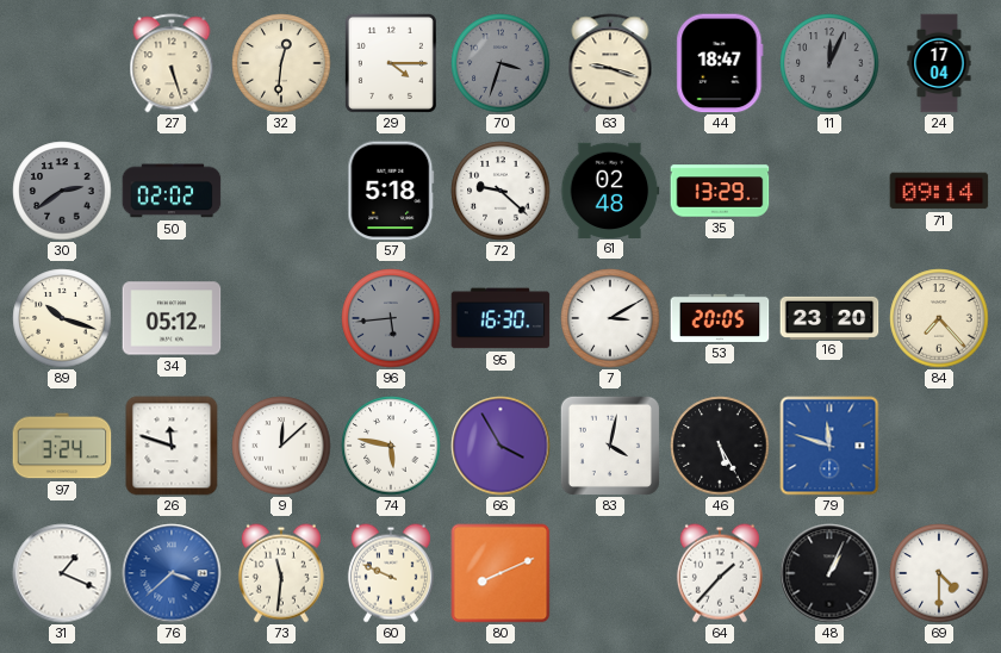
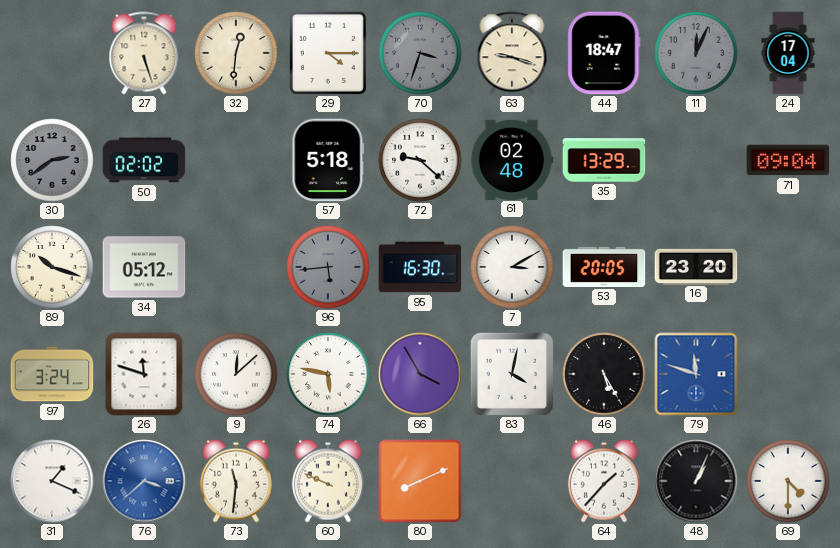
71: 09:14 -> 09:04 (788, 160)
84: 7:23 -> none (939, 318)
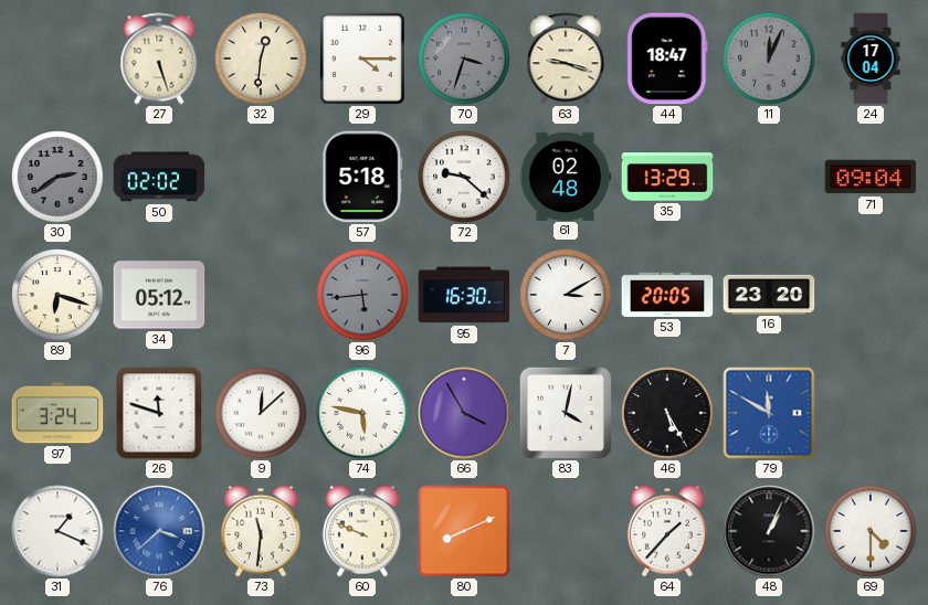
89: 10:18 -> 6:18 (57, 295)
79: 11:48 -> 11:50 (769, 413)
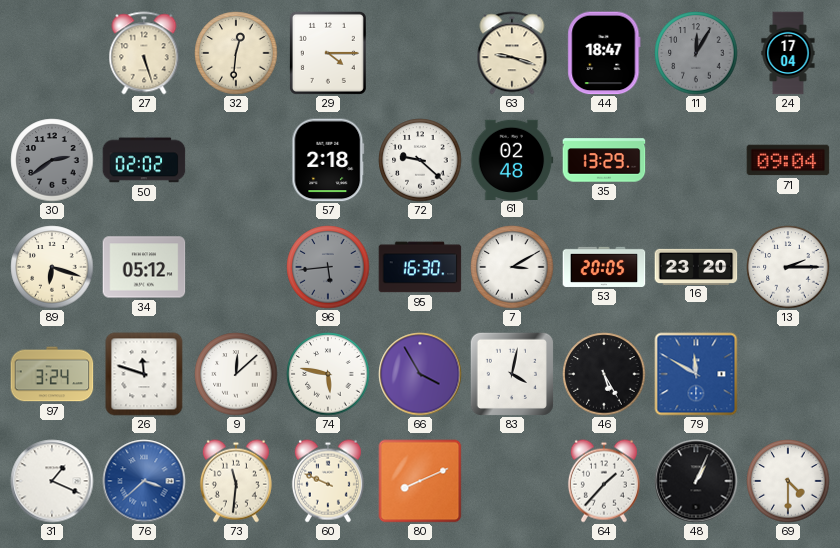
70: 3:33 -> none (464, 59)
11: 12:04 -> 12:05 (696, 53)
57: 5:18 -> 2:18 (328, 160)
13: none -> 2:15 (788, 267)
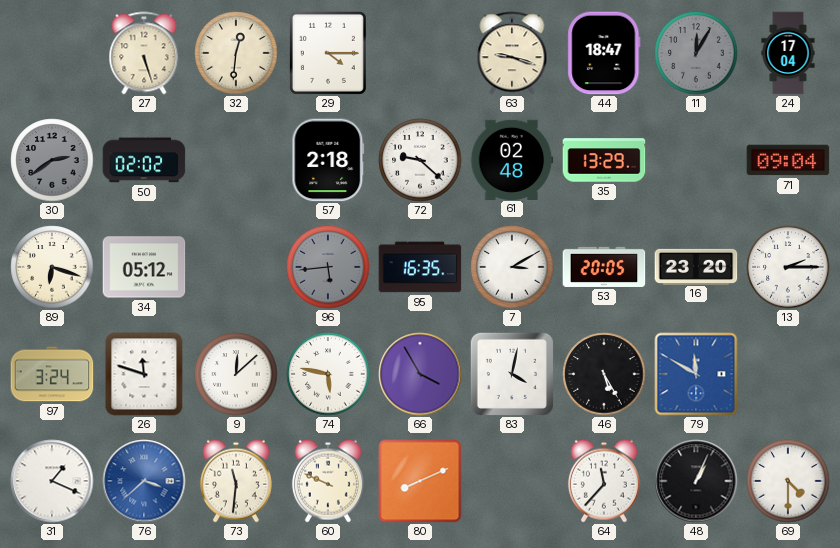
95: 16:30 -> 16:35 (420, 267)
64: 1:37 -> 11:37 (604, 481)
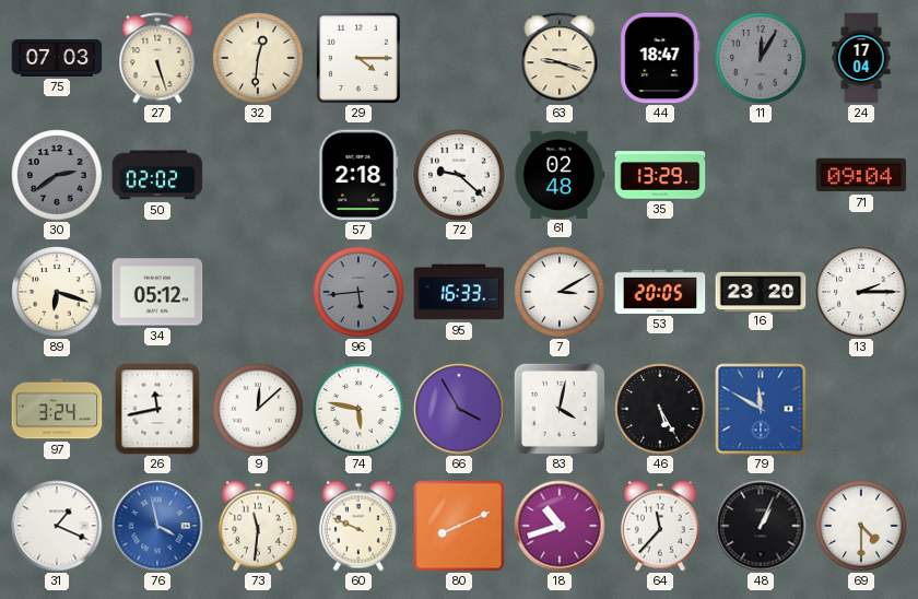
75: none -> 07:03 (57, 58)
95: 16:35 -> 16:33 (459, 292)
26: 11:48 -> 11:43 (157, 409)
76: 3:38 -> 3:58 (157, 526)
18: none -> 10:42 (560, 526)
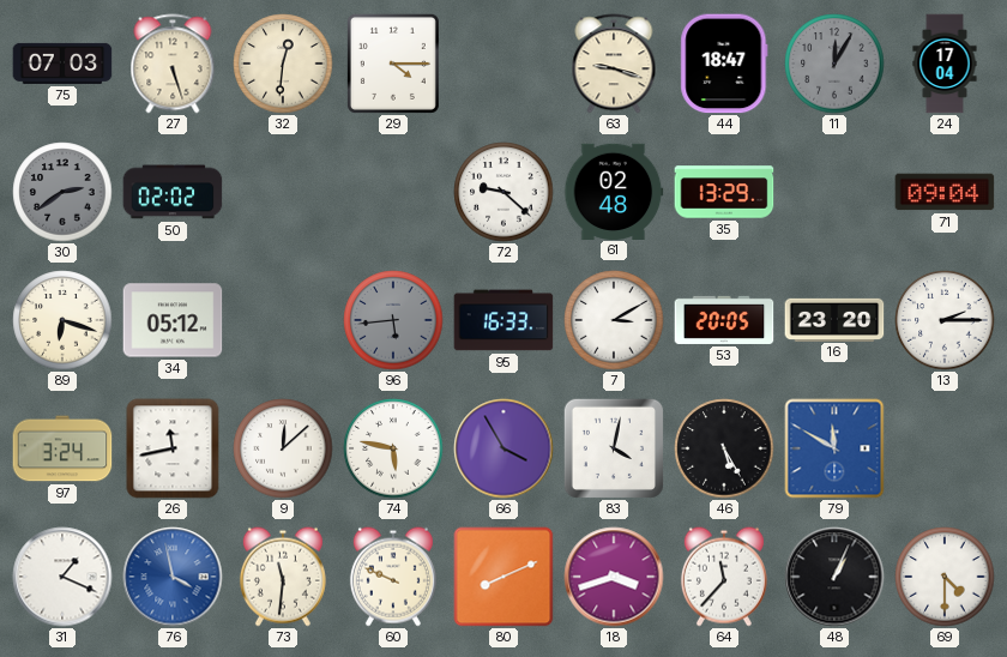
57: 2:18 -> none (358, 175)
18: 10:42 -> 3:42 (614, 577)
